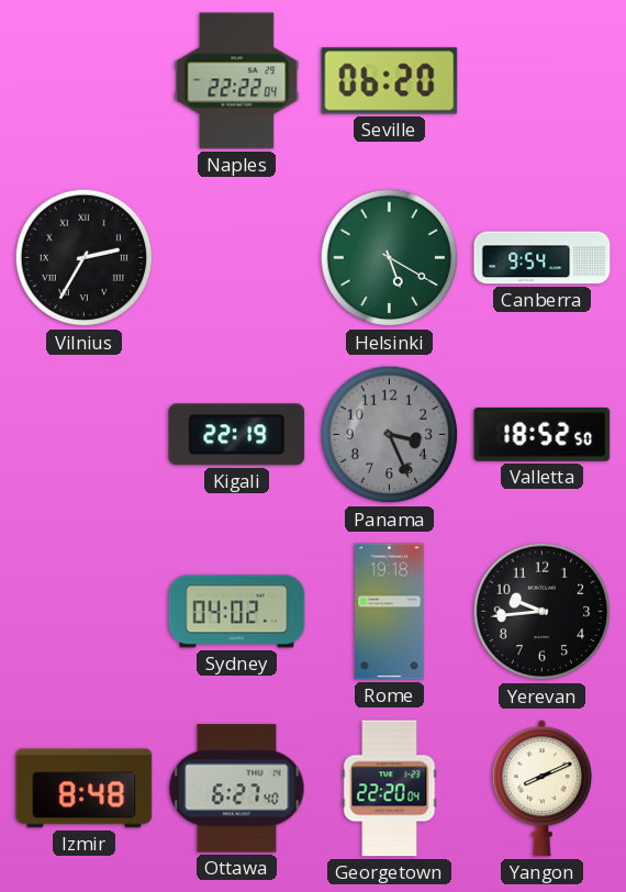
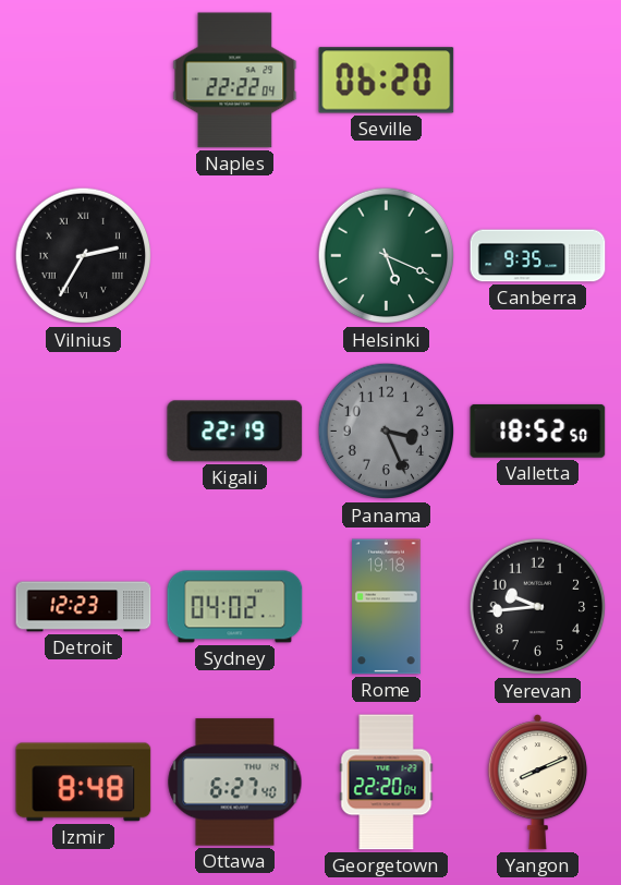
Helsinki: 5:20 -> 5:19 (387, 256)
Canberra: 9:54 -> 9:35 (538, 256)
Detroit: none -> 12:23 (84, 607)
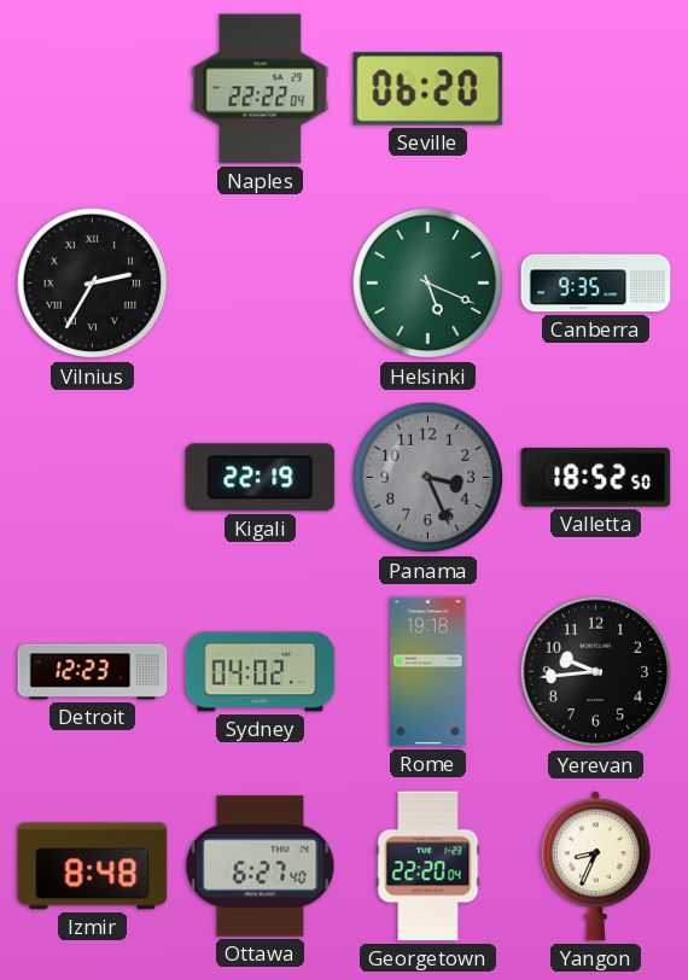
Yangon: 8:11 -> 8:34 (595, 867)
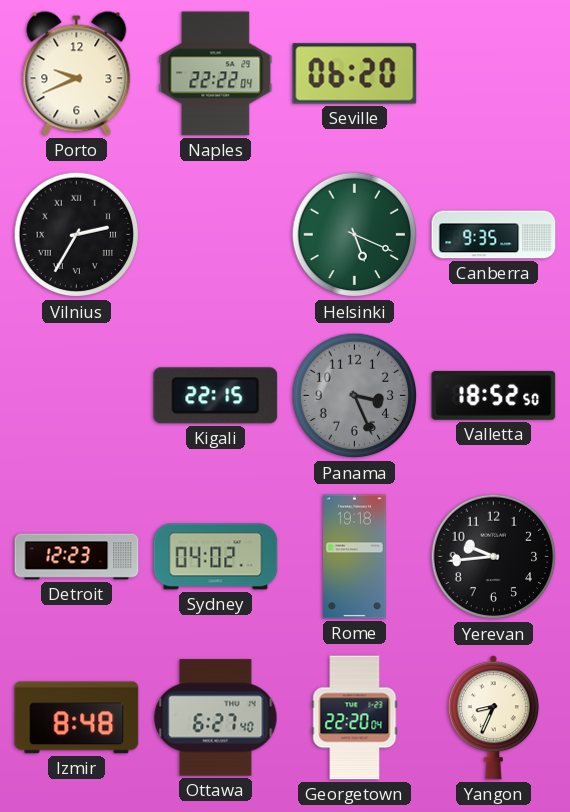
Porto: none -> 9:41 (77, 74)
Kigali: 22:19 -> 22:15 (216, 396)
